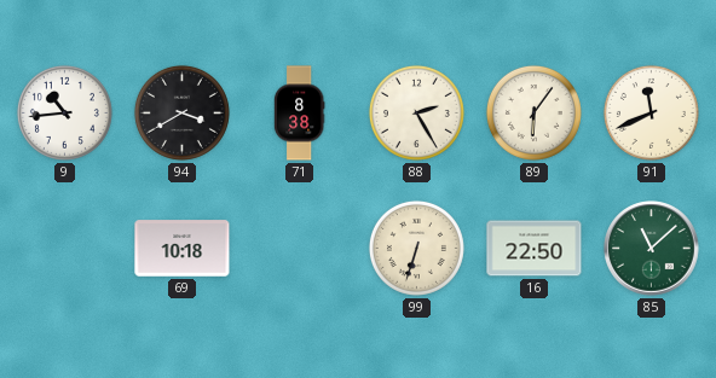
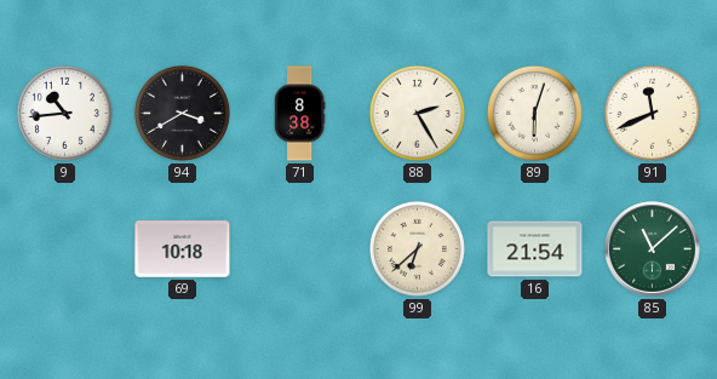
89: 6:06 -> 6:03 (534, 113)
99: 6:33 -> 6:38 (417, 248)
16: 22:50 -> 21:54 (535, 249)
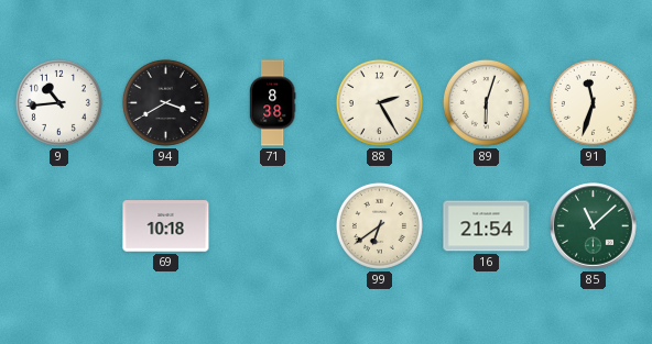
91: 11:41 -> 11:33 (593, 102)
99: 6:38 -> 6:39 (379, 225)
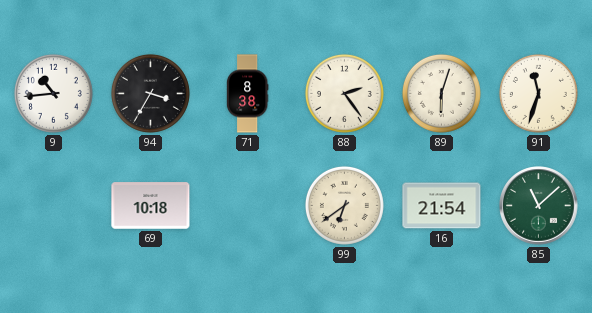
94: 3:40 -> 3:35 (150, 93)
88: 2:25 -> 2:24 (344, 93)
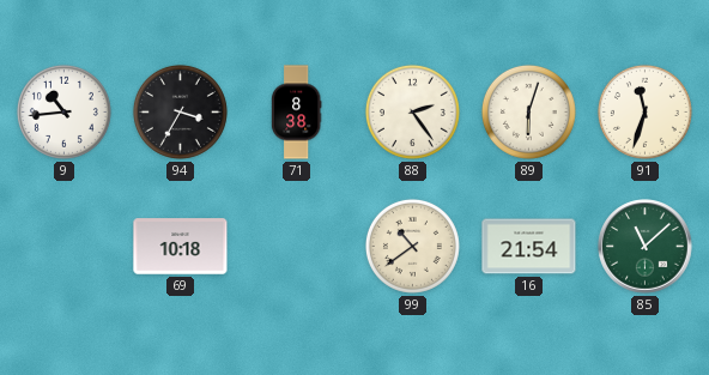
99: 6:39 -> 10:39 (412, 246)
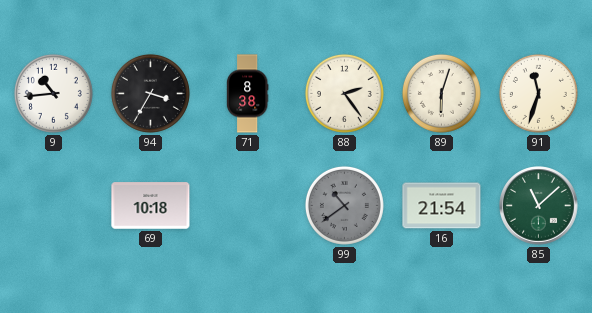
99 dial: cream -> grey (344, 205)
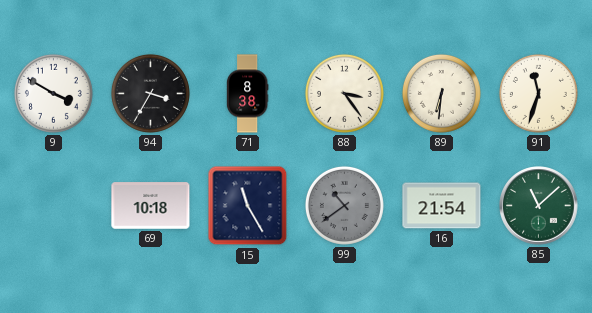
9: 10:44 -> 3:50 (53, 93)
88: 2:24 -> 3:24 (344, 93)
89: 6:03 -> 6:31 (441, 93)
15: none -> 11:25 (248, 206)
